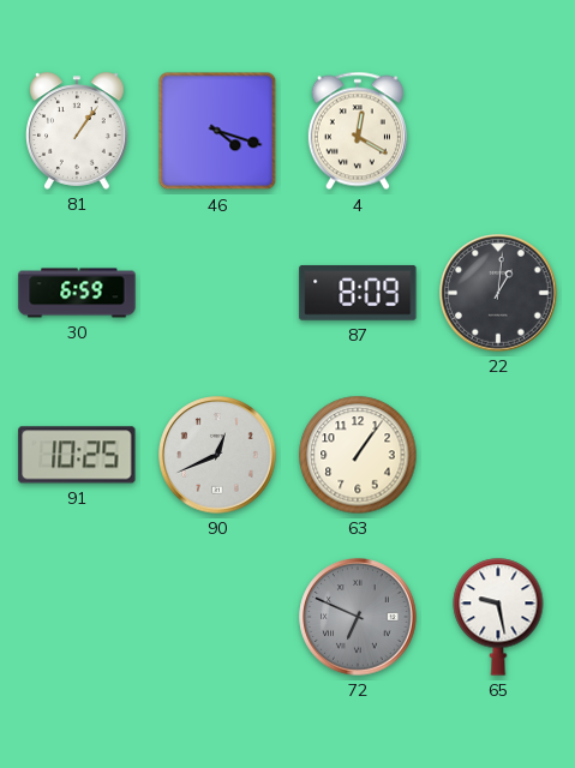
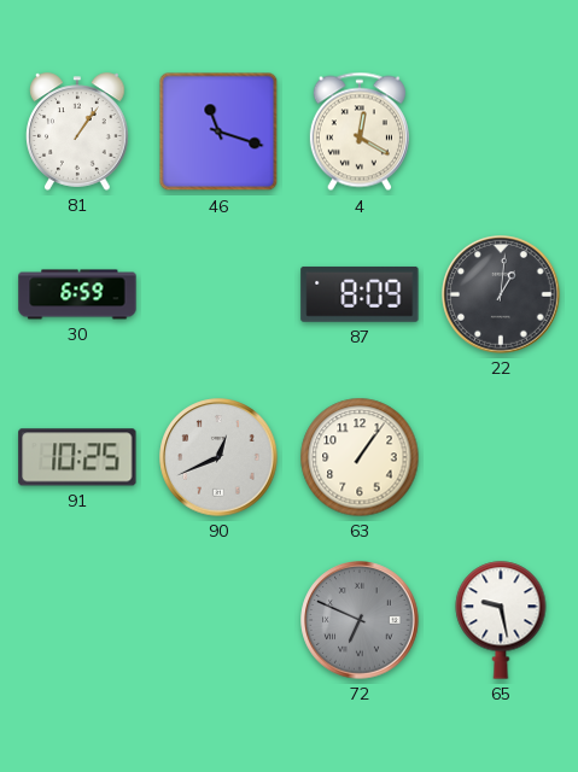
46: 4:18 -> 11:18 (218, 131)
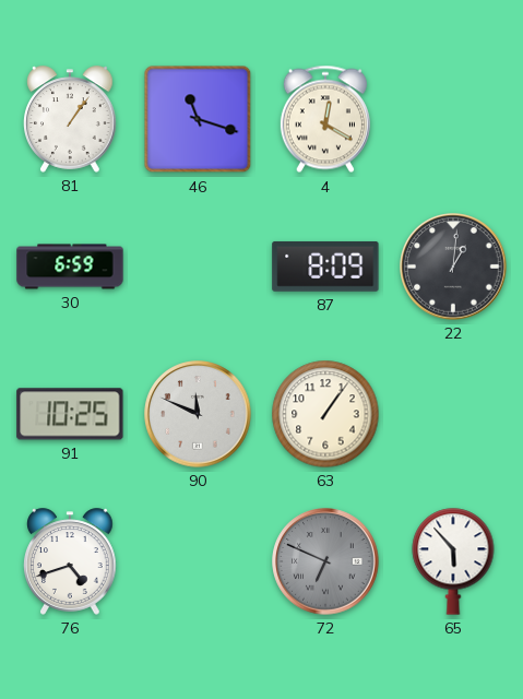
90: 12:41 -> 11:49 (198, 414)
76: none -> 4:42 (70, 561)
65: 9:28 -> 5:53 (453, 561)
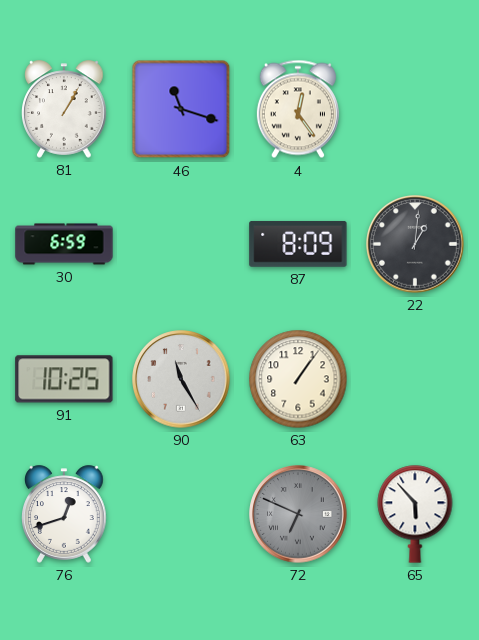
81: 1:06 -> 1:05 (64, 109)
4: 12:20 -> 12:24 (298, 109)
90: 11:49 -> 11:25 (181, 379)
76: 4:42 -> 12:42 (64, 514)
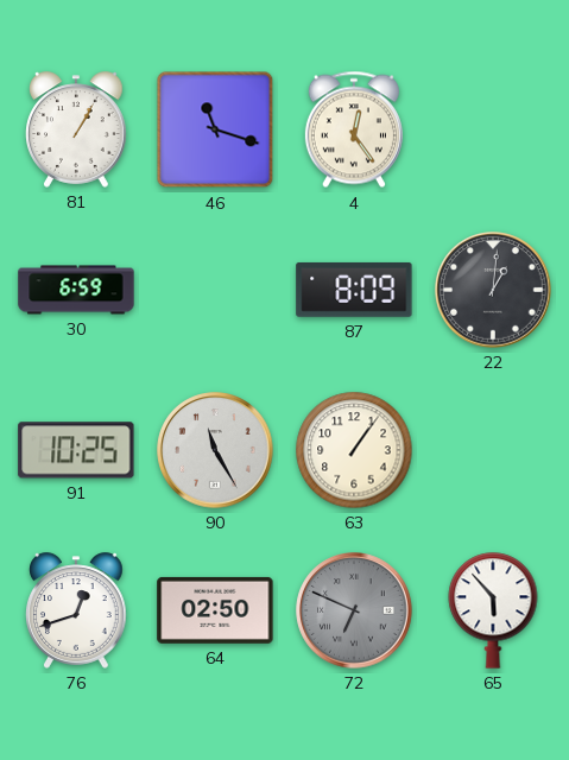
64: none -> 02:50 (215, 610)
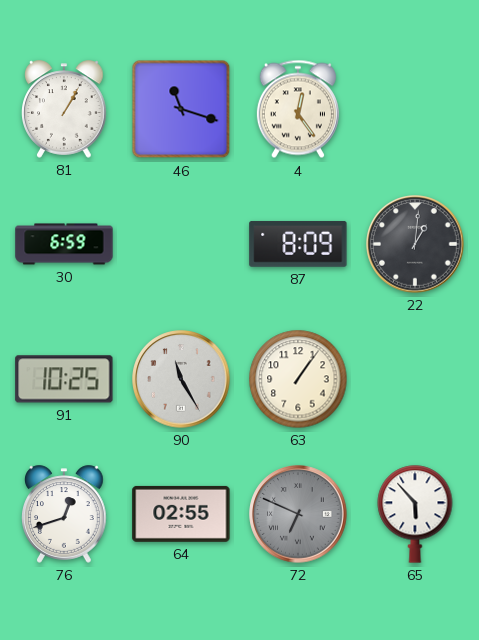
64: 02:50 -> 02:55 (181, 514)
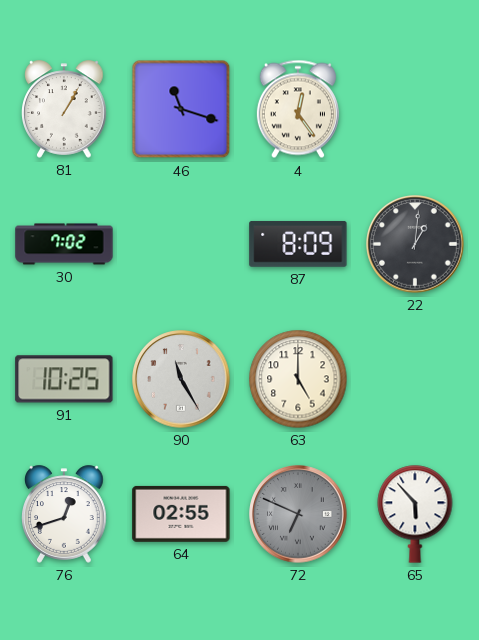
30: 6:59 -> 7:02 (64, 244)
63: 1:06 -> 5:00 (298, 379)
